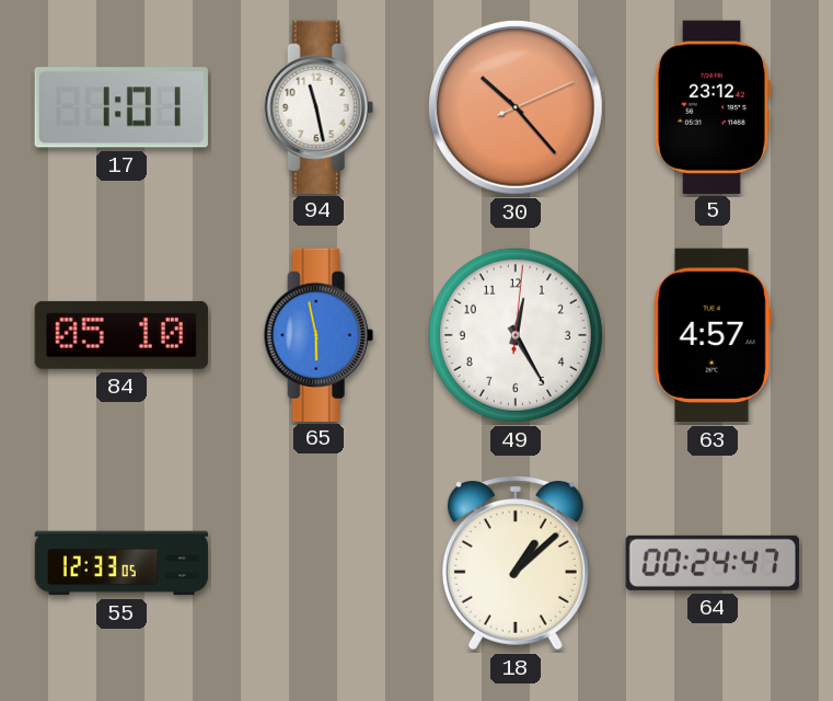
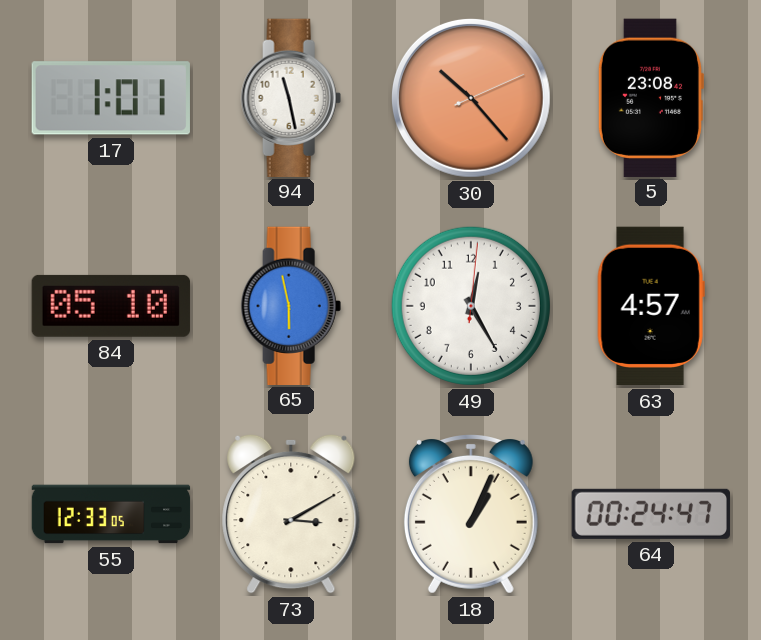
5: 23:12 -> 23:08 (650, 97)
73: none -> 3:10 (291, 514)
18: 1:08 -> 1:04 (471, 515)
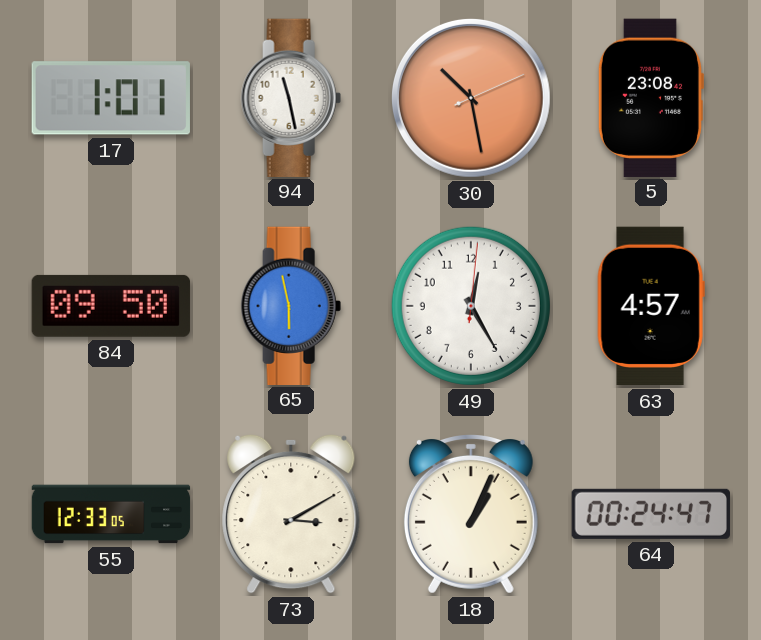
30: 10:23 -> 10:28 (471, 98)
84: 05:10 -> 09:50 (111, 306)
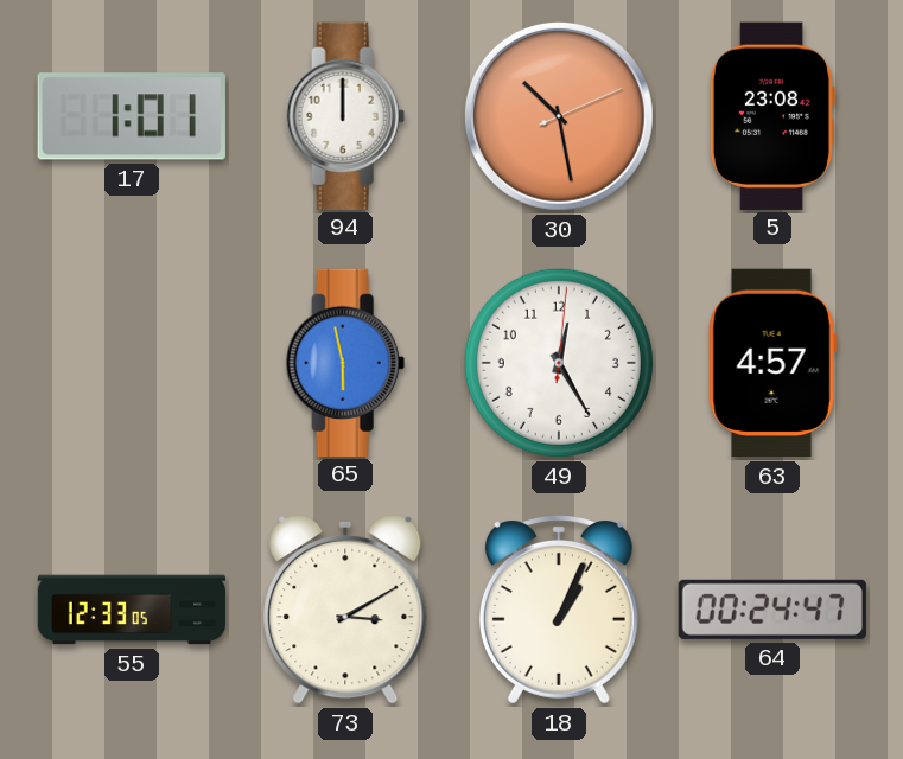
94: 11:28 -> 12:00 (345, 115)
84: 09:50 -> none (111, 306)
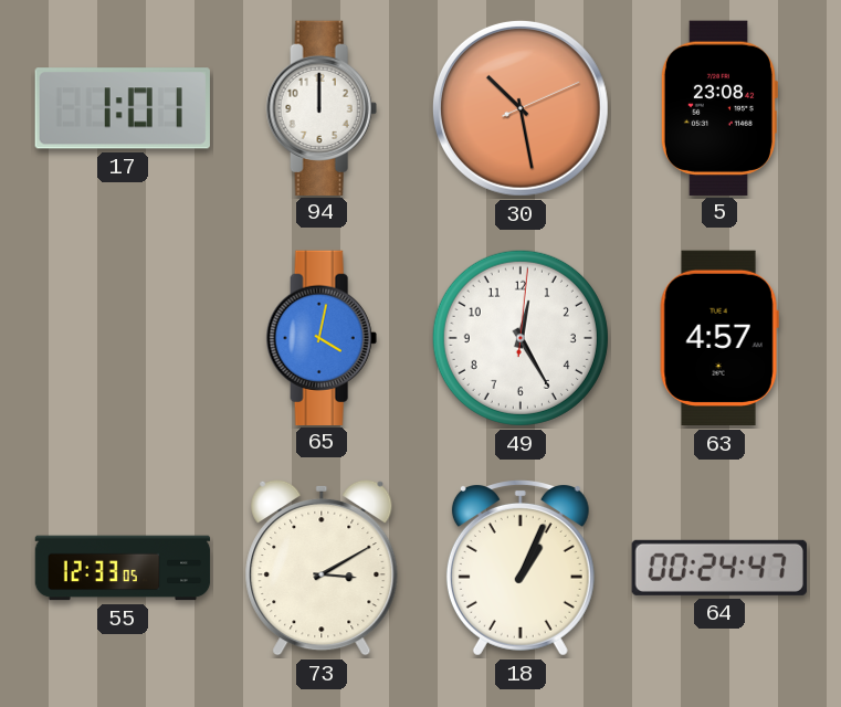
65: 5:58 -> 4:02 (322, 337)
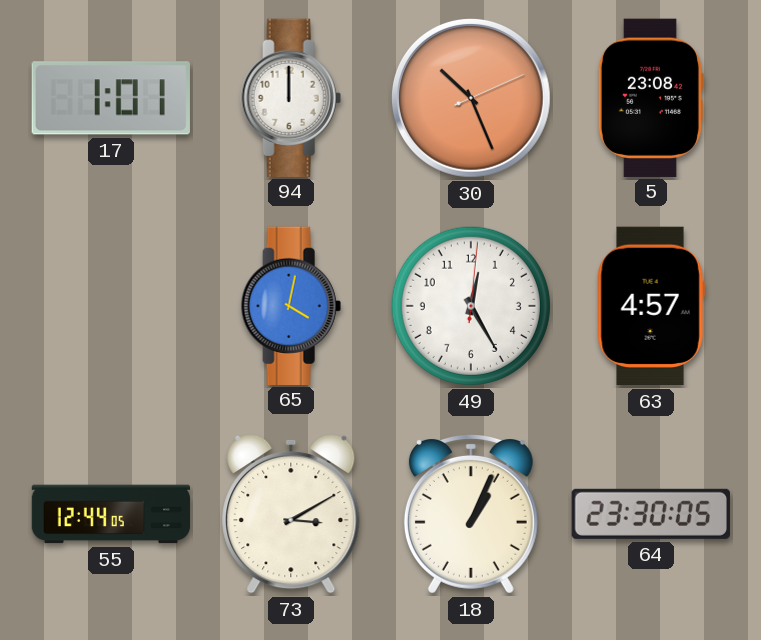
30: 10:28 -> 10:26 (471, 98)
55: 12:33 -> 12:44 (111, 514)
64: 00:24 -> 23:30 (651, 514)
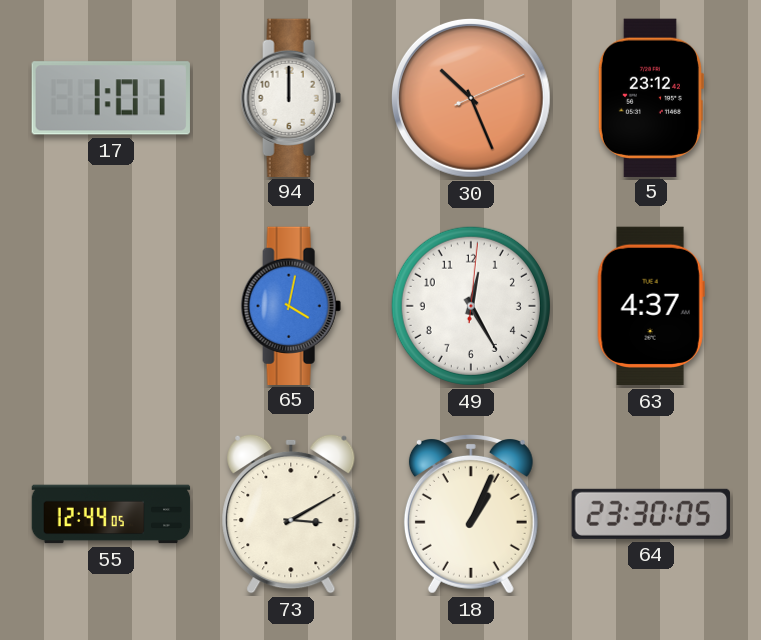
5: 23:08 -> 23:12 (650, 97)
63: 4:57 -> 4:37 (651, 306)
